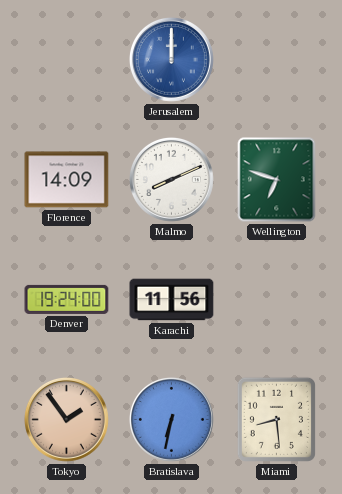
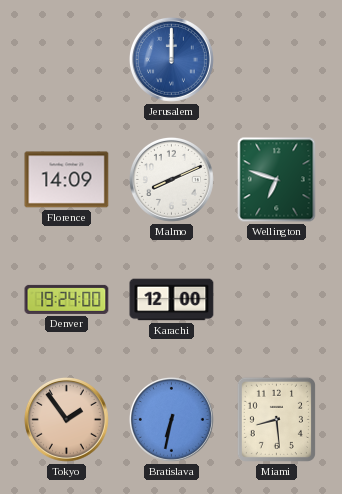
Karachi: 11:56 -> 12:00 (172, 300)
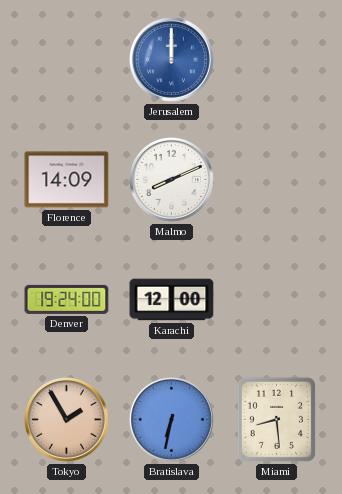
Wellington: 6:48 -> none (277, 180)
Tokyo: 1:54 -> 1:55 (66, 419)
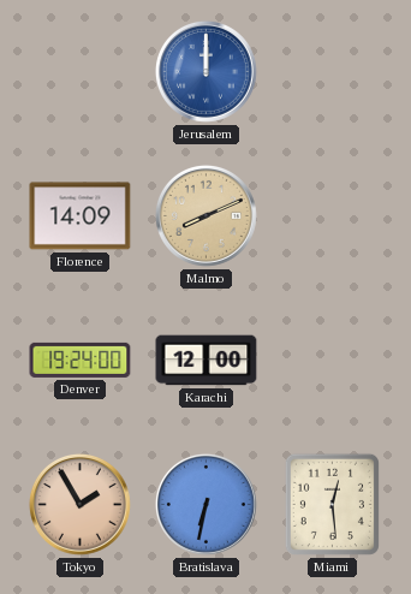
Malmo dial: white -> champagne (205, 215)
Miami: 8:29 -> 12:29 (332, 504)
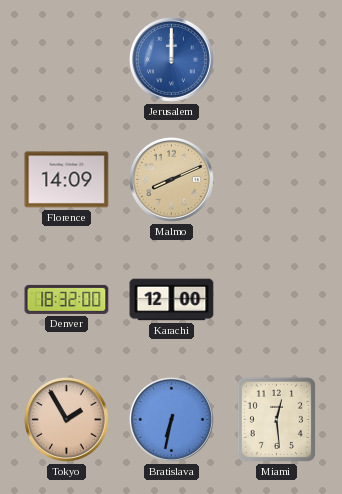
Denver: 19:24 -> 18:32 (67, 299)
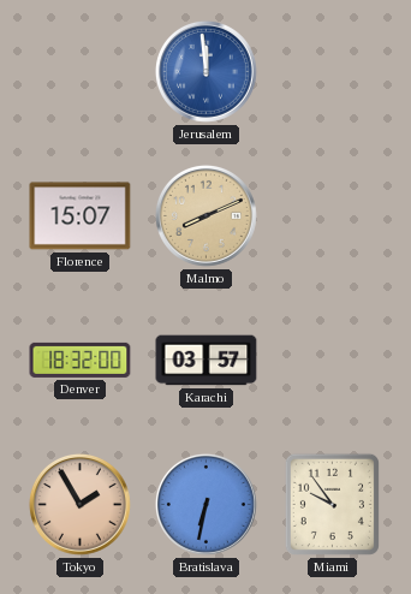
Jerusalem: 12:00 -> 11:59 (205, 71)
Florence: 14:09 -> 15:07 (81, 216)
Karachi: 12:00 -> 03:57 (207, 361)
Miami: 12:29 -> 9:54 (332, 504)
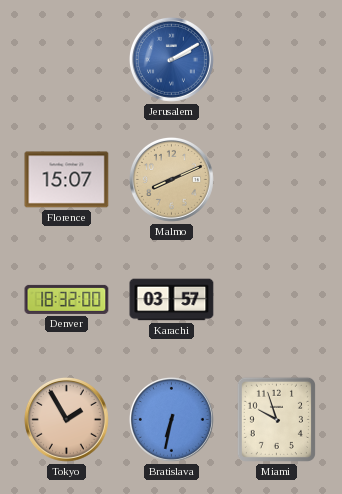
Jerusalem: 11:59 -> 2:10 (171, 59)
Miami: 9:54 -> 9:57 (276, 419)
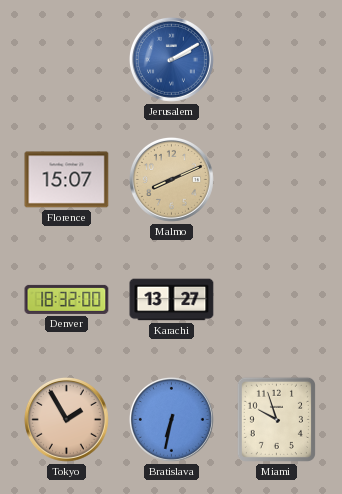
Karachi: 03:57 -> 13:27 (172, 300)
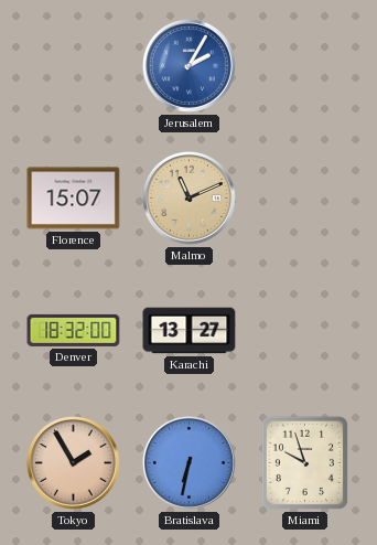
Jerusalem: 2:10 -> 2:05 (188, 65)
Malmo: 8:11 -> 11:11 (188, 197)
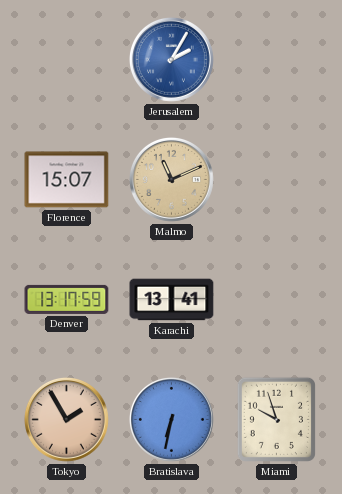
Denver: 18:32 -> 13:17 (67, 299)
Karachi: 13:27 -> 13:41 (172, 300)
